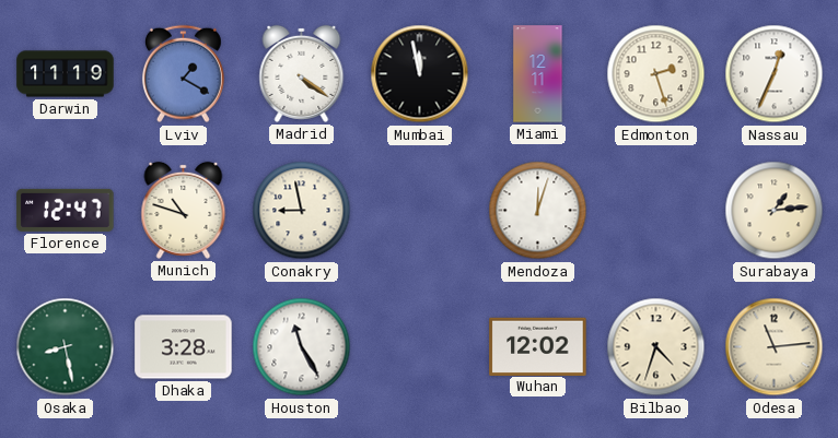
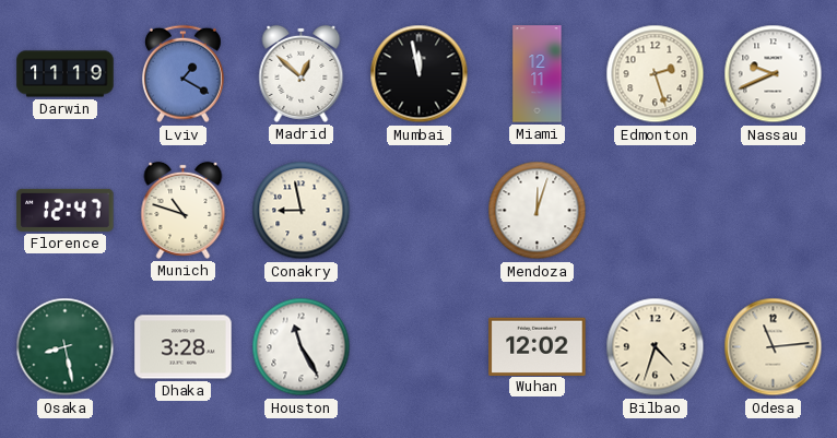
Madrid: 4:21 -> 12:52 (302, 73)
Nassau: 12:34 -> 9:41 (774, 74)
Surabaya: 1:14 -> none (775, 211)
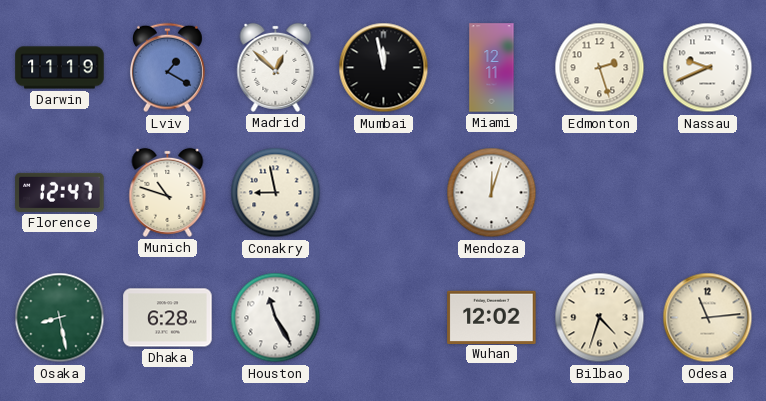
Dhaka: 3:28 -> 6:28 (168, 318)
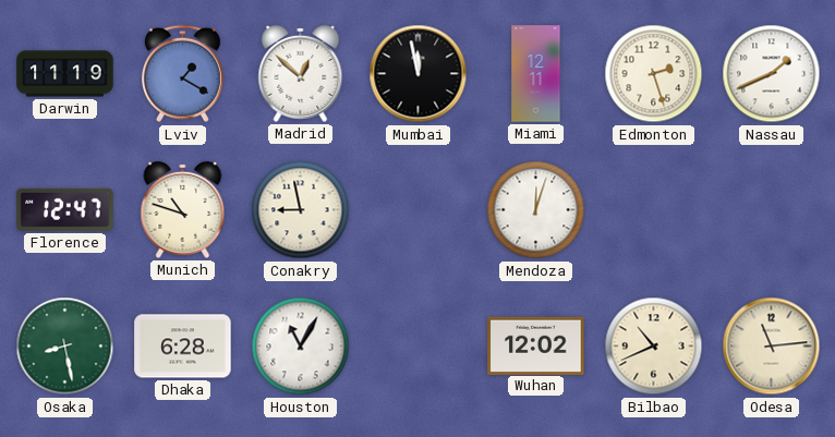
Nassau: 9:41 -> 1:41 (772, 74)
Houston: 11:25 -> 11:05 (301, 347)
Bilbao: 4:33 -> 10:41 (654, 347)
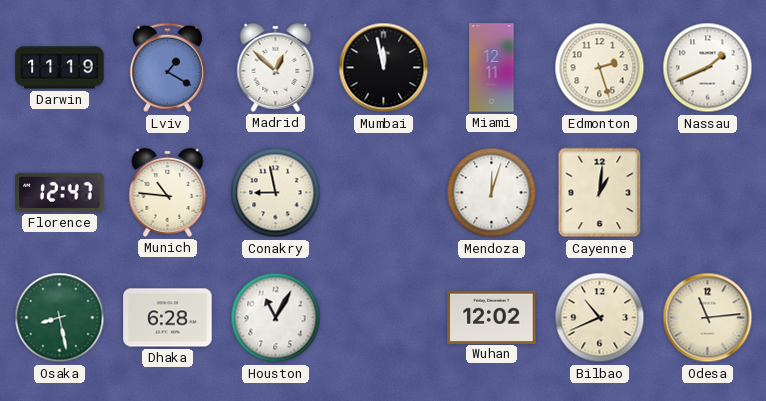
Munich: 10:48 -> 10:46 (168, 192)
Cayenne: none -> 1:01 (600, 193)
